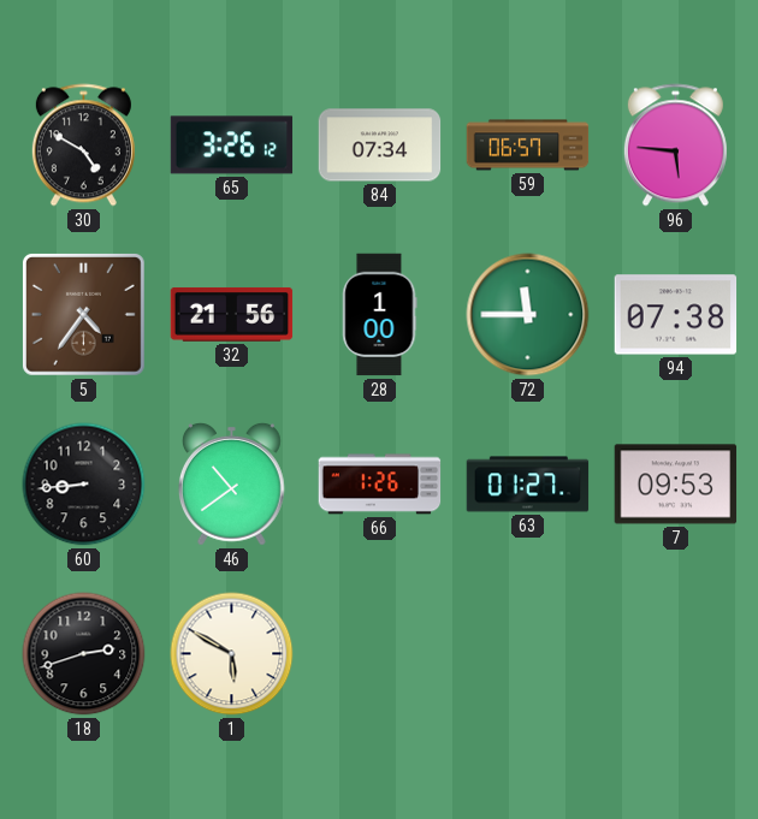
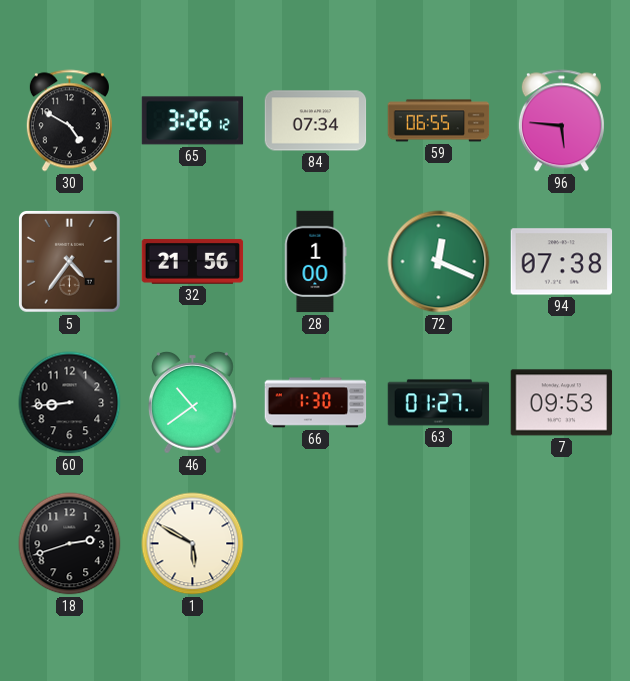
59: 06:57 -> 06:55 (439, 121)
72: 11:45 -> 12:19 (439, 262)
66: 1:26 -> 1:30 (316, 403)
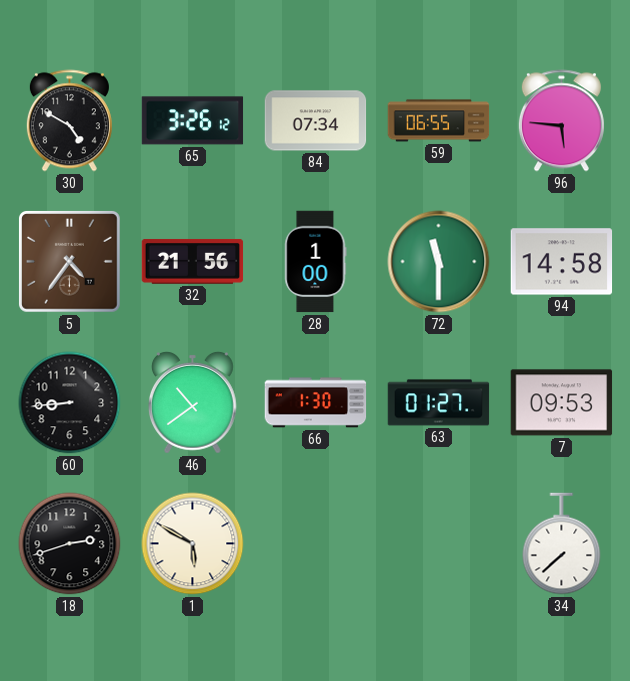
72: 12:19 -> 11:30 (439, 262)
94: 07:38 -> 14:58 (562, 262)
34: none -> 7:38 (562, 544)
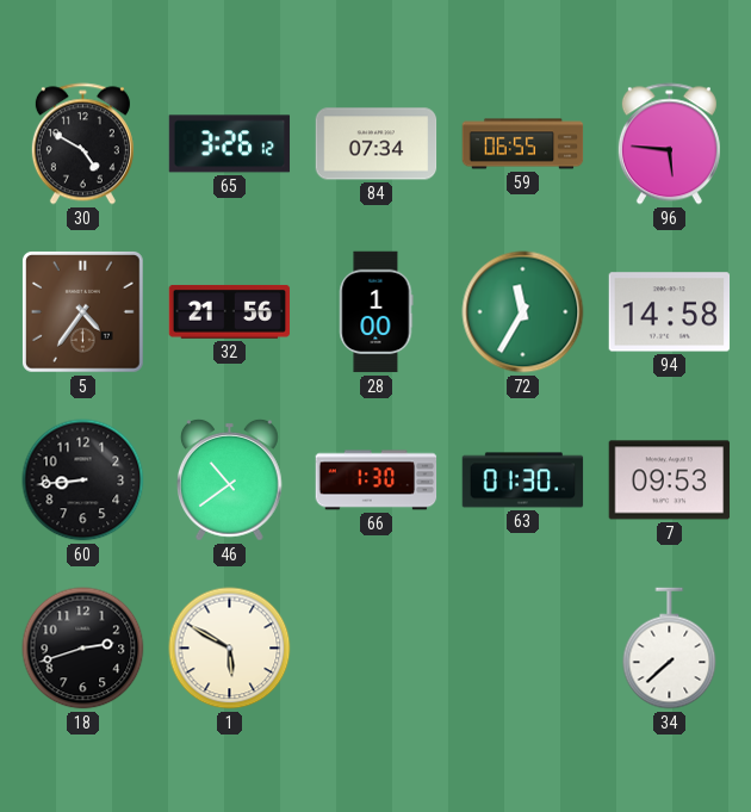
72: 11:30 -> 11:35 (523, 312)
63: 01:27 -> 01:30 (523, 481)
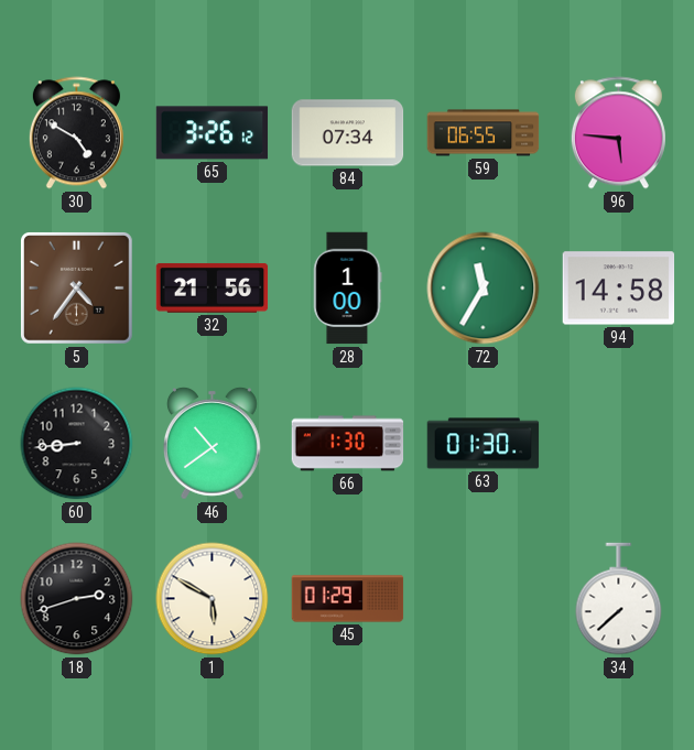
7: 09:53 -> none (670, 481)
45: none -> 01:29 (348, 599)
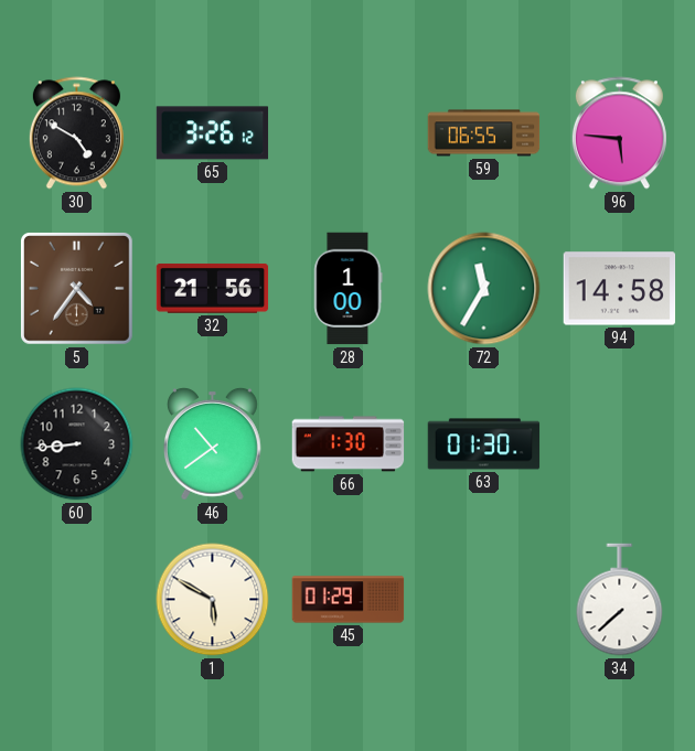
84: 07:34 -> none (348, 133)
18: 2:42 -> none (77, 599)
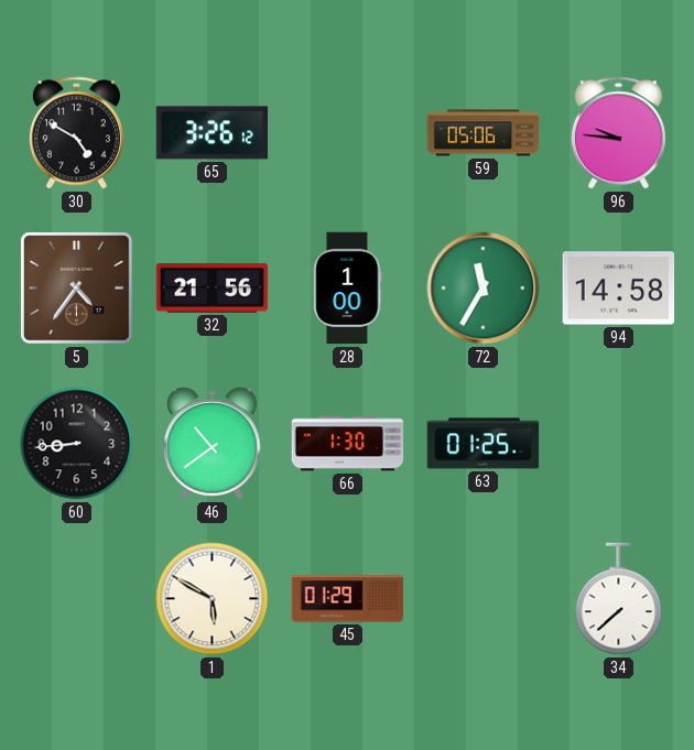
59: 06:55 -> 05:06 (484, 133)
96: 5:46 -> 9:46 (618, 133)
63: 01:30 -> 01:25 (484, 444)
